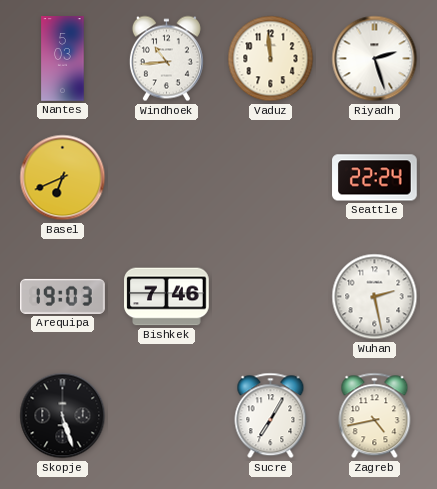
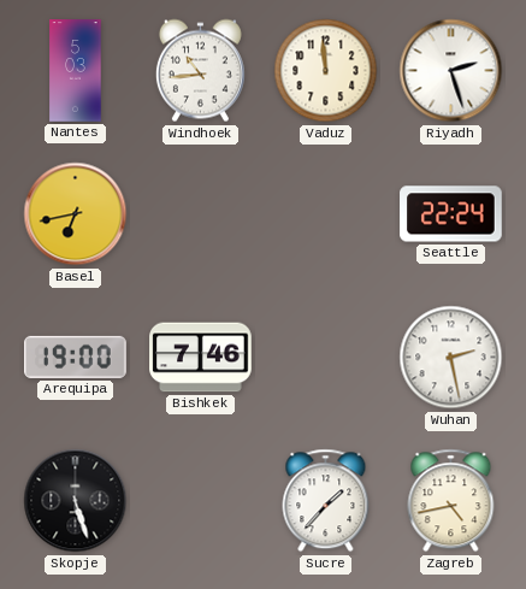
Basel: 6:41 -> 6:43 (76, 214)
Arequipa: 19:03 -> 19:00 (76, 357)
Sucre: 7:05 -> 1:37 (326, 501)
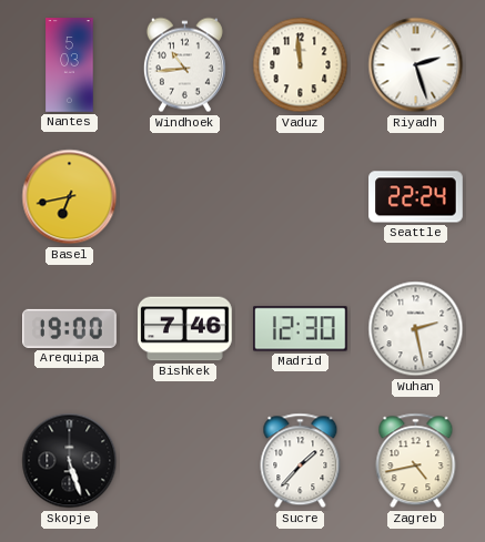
Madrid: none -> 12:30 (301, 329)
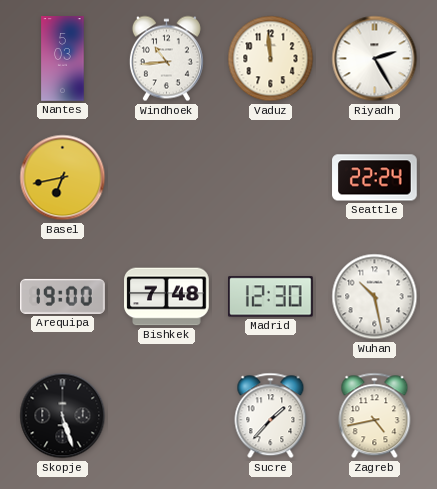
Riyadh: 2:27 -> 2:25 (375, 59)
Bishkek: 7:46 -> 7:48 (167, 297)
Wuhan: 2:28 -> 10:28 (375, 297)
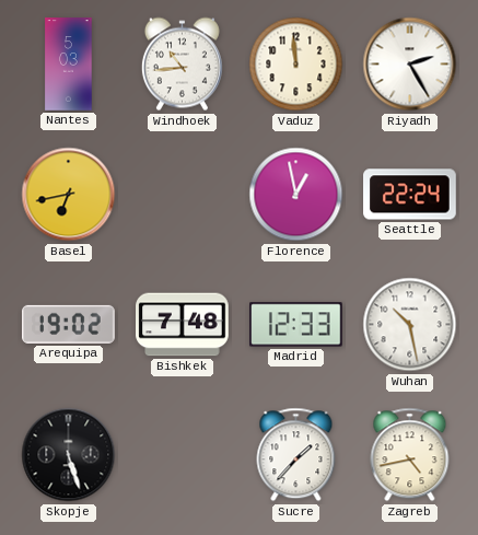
Florence: none -> 12:58 (296, 195)
Arequipa: 19:00 -> 19:02 (69, 324)
Madrid: 12:30 -> 12:33 (296, 325)
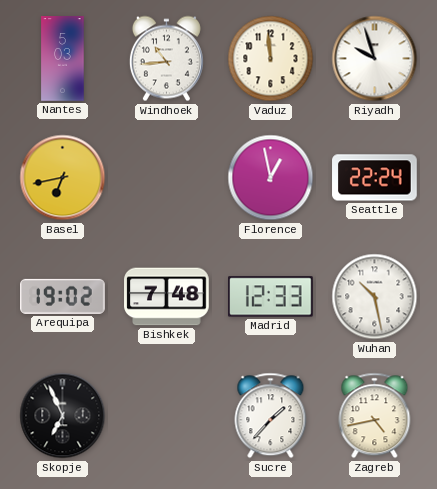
Riyadh: 2:25 -> 9:57 (375, 59)
Skopje: 5:27 -> 6:56 (63, 416)
